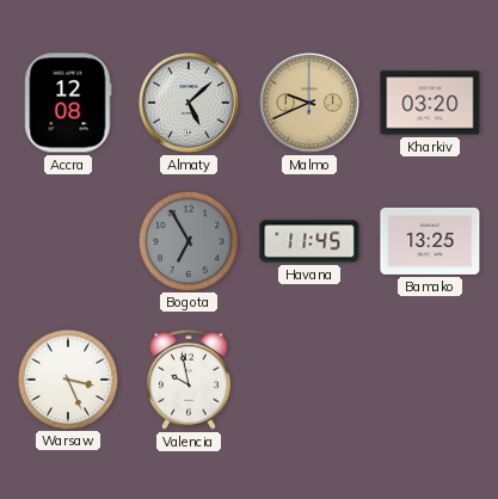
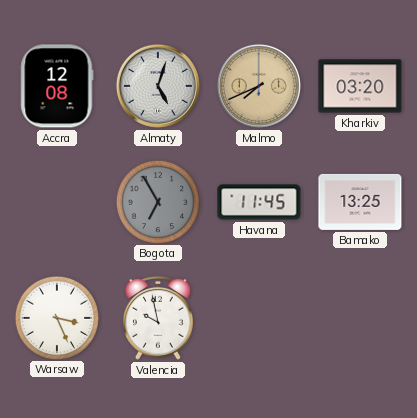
Almaty: 5:08 -> 5:03 (158, 86)
Malmo: 9:41 -> 7:41 (259, 86)
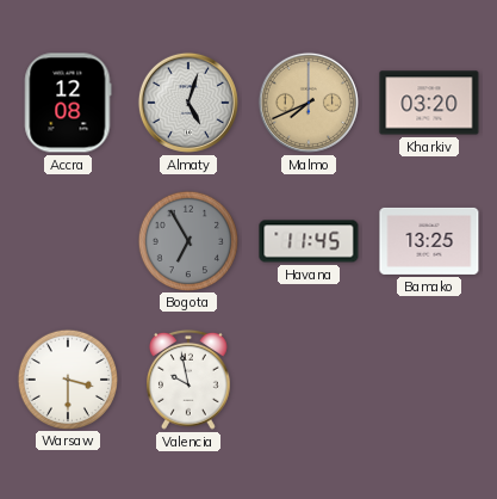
Warsaw: 3:26 -> 3:30 (67, 378)
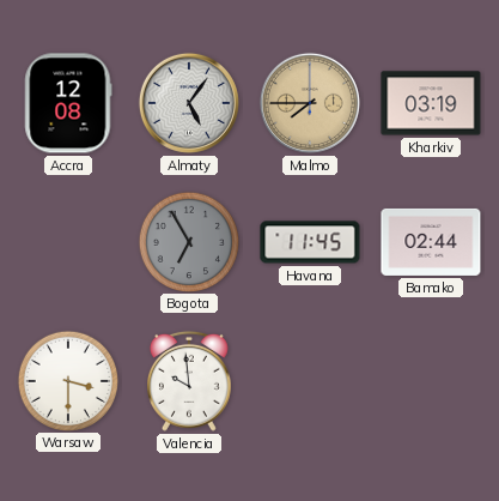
Almaty: 5:03 -> 5:06 (189, 103)
Malmo: 7:41 -> 7:45 (310, 103)
Kharkiv: 03:20 -> 03:19 (431, 103)
Bamako: 13:25 -> 02:44 (431, 242)
Valencia: 9:58 -> 9:59 (190, 381)
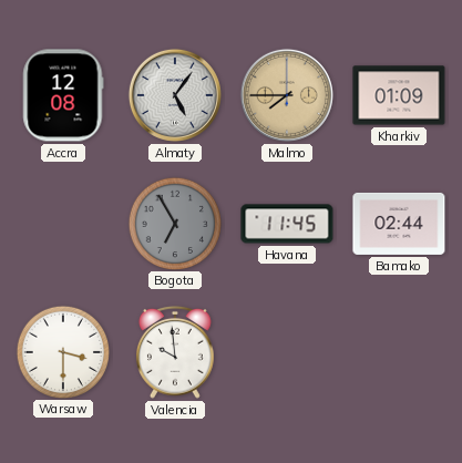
Kharkiv: 03:19 -> 01:09 (399, 95)
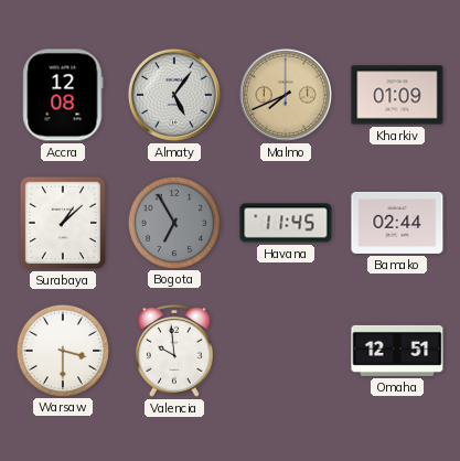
Malmo: 7:45 -> 7:41 (286, 95)
Surabaya: none -> 1:08 (63, 223)
Omaha: none -> 12:51 (397, 351)
